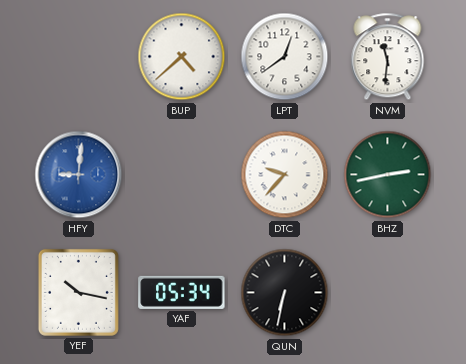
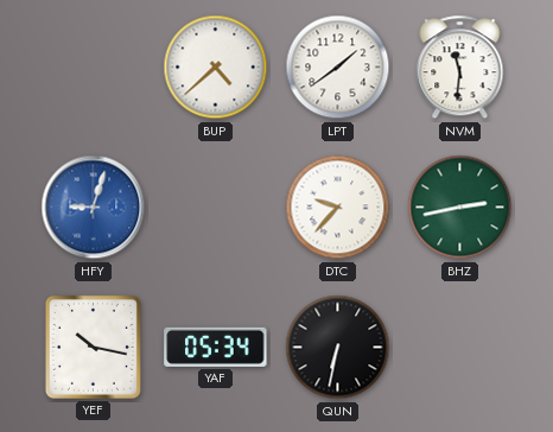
LPT: 12:39 -> 1:39 (338, 68)
HFY: 9:01 -> 9:03 (94, 208)
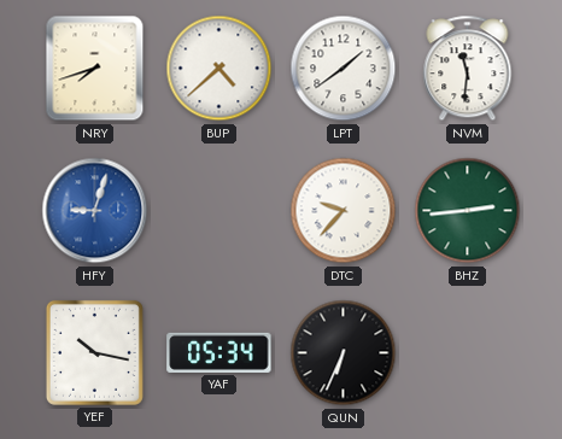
NRY: none -> 7:42 (95, 69)
BHZ: 2:43 -> 2:44 (468, 211)
QUN: 6:32 -> 6:34 (344, 353)
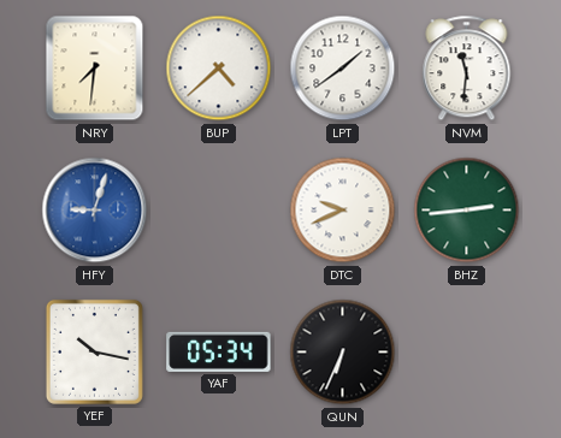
NRY: 7:42 -> 7:31 (95, 69)
DTC: 9:37 -> 9:41 (343, 211)
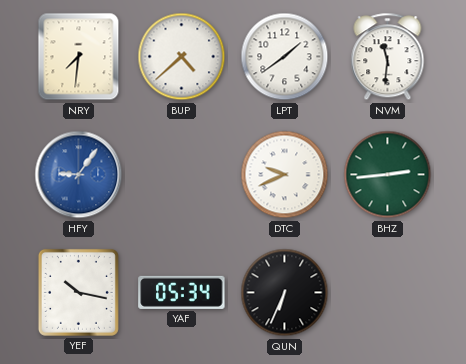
HFY: 9:03 -> 9:06 (79, 175)
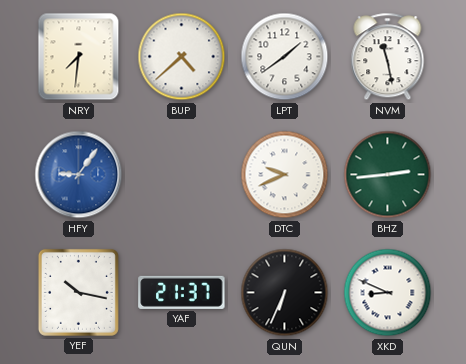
NVM: 11:31 -> 11:28 (388, 57)
YAF: 05:34 -> 21:37 (182, 292)
XKD: none -> 8:49 (388, 293)
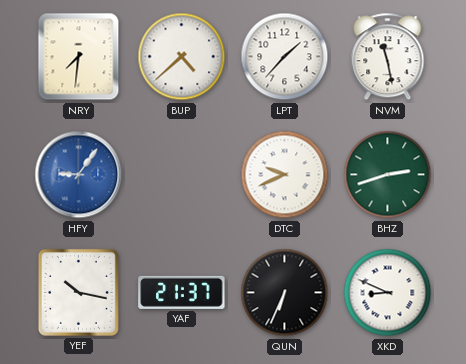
LPT: 1:39 -> 1:37 (285, 57)
BHZ: 2:44 -> 2:42 (388, 175)
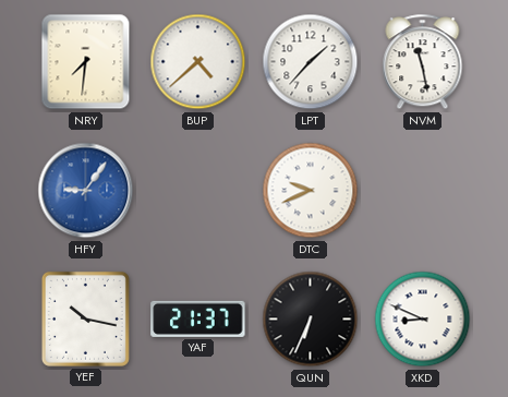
BHZ: 2:42 -> none (388, 175)
